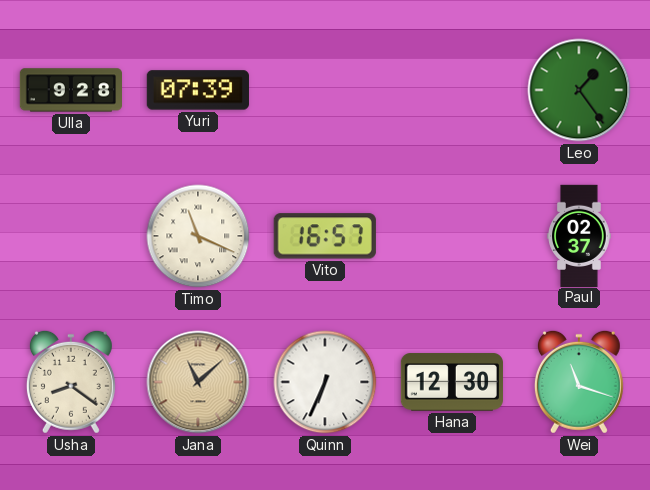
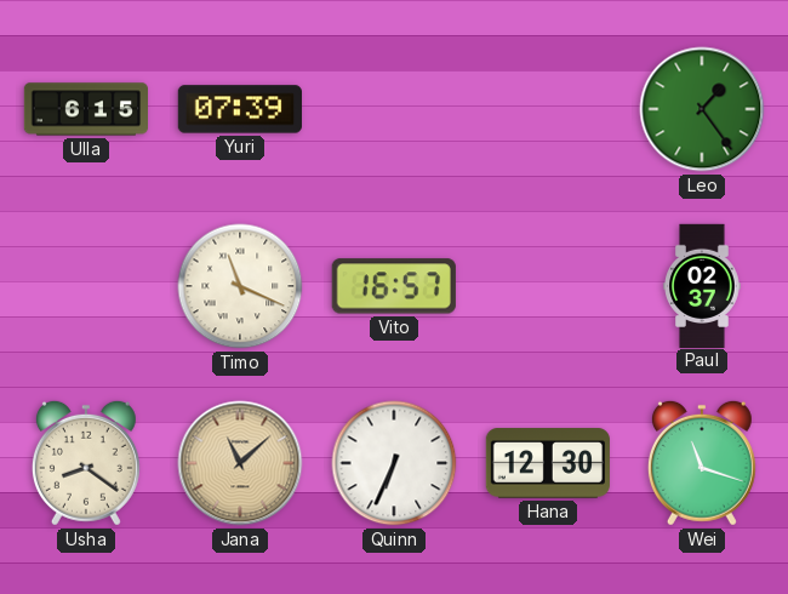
Ulla: 9:28 -> 6:15 (85, 109)
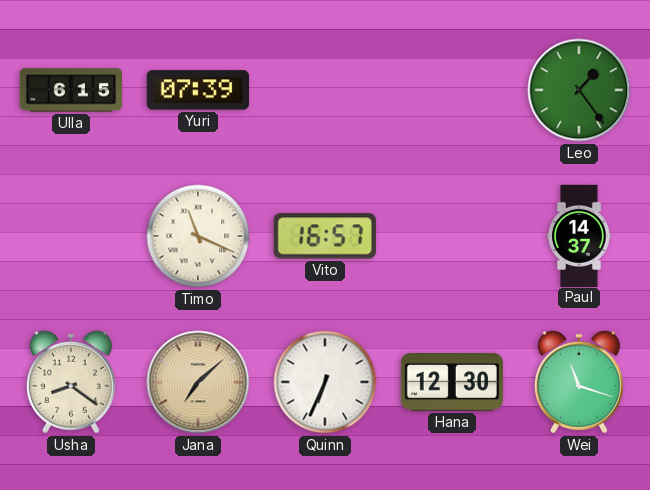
Paul: 02:37 -> 14:37 (579, 235)
Jana: 11:08 -> 7:08 (198, 382)
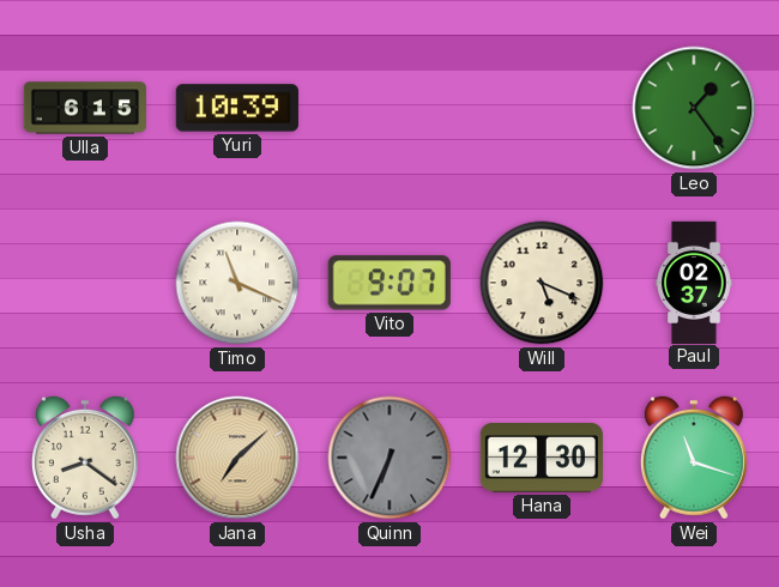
Yuri: 07:39 -> 10:39 (237, 108)
Vito: 16:57 -> 9:07 (389, 283)
Will: none -> 5:19 (542, 283)
Paul: 14:37 -> 02:37 (694, 282)
Quinn dial: white -> grey (389, 458)
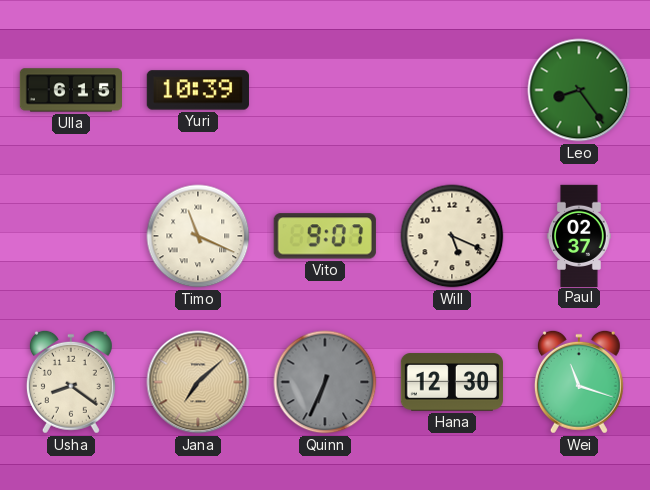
Leo: 1:24 -> 8:24 (579, 90)
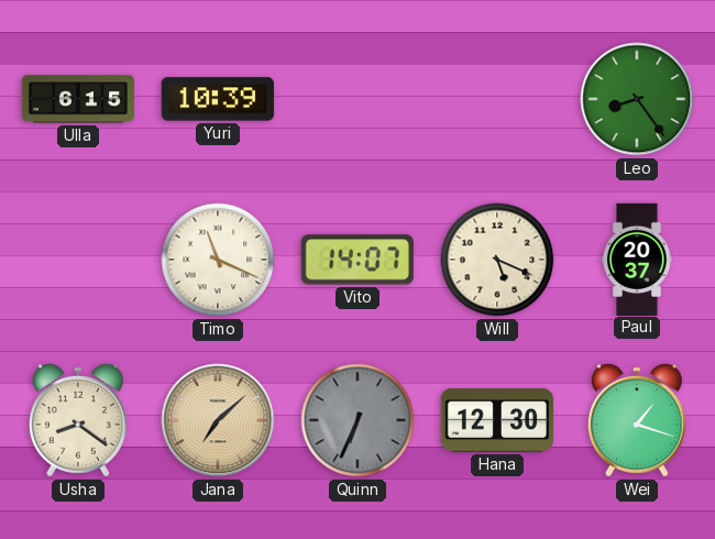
Vito: 9:07 -> 14:07 (358, 260)
Paul: 02:37 -> 20:37 (637, 258)
Wei: 11:18 -> 1:18 (637, 420)
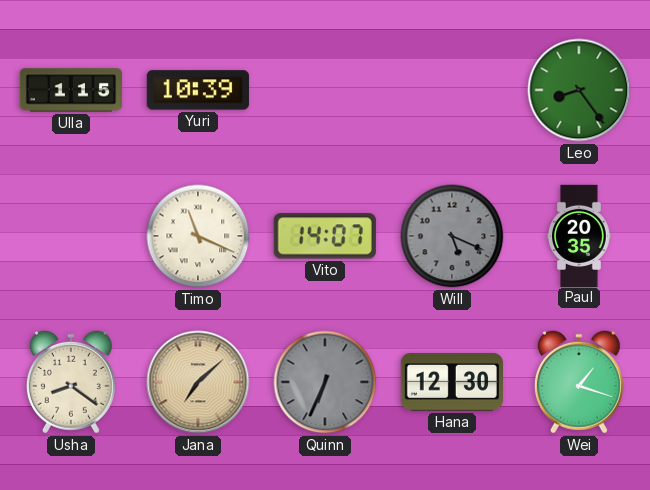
Ulla: 6:15 -> 1:15 (70, 90)
Will dial: cream -> grey (452, 236)
Paul: 20:37 -> 20:35 (579, 235)
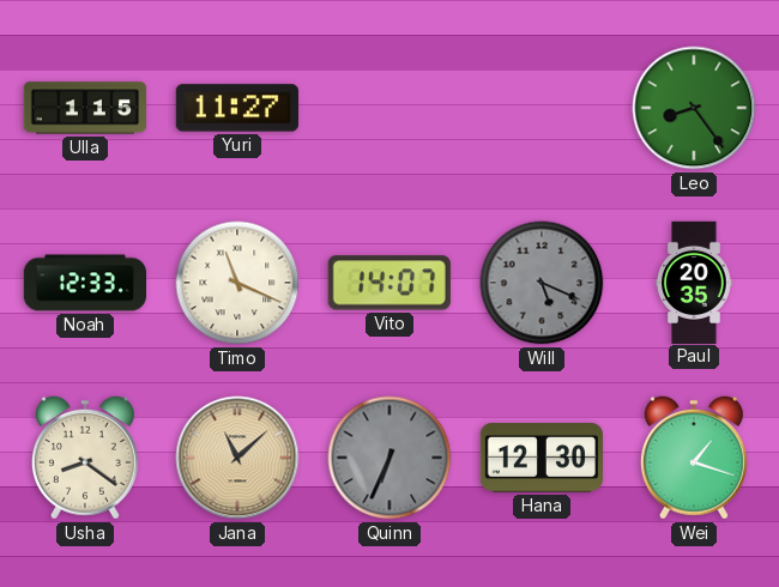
Yuri: 10:39 -> 11:27 (237, 108)
Noah: none -> 12:33 (85, 283)
Jana: 7:08 -> 11:08 (237, 458)
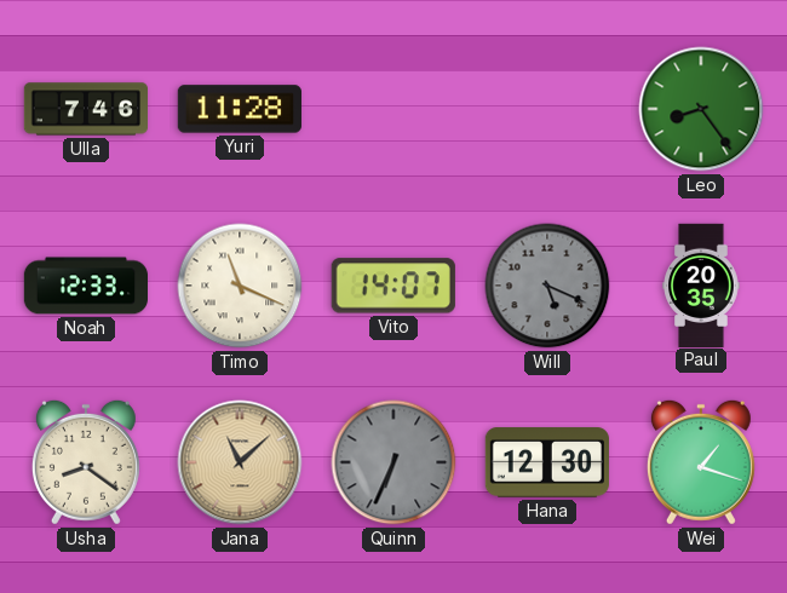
Ulla: 1:15 -> 7:46 (85, 109)
Yuri: 11:27 -> 11:28 (240, 109)
